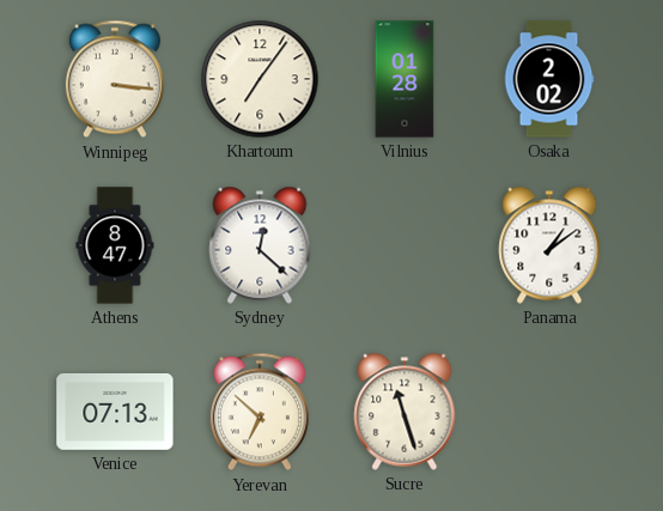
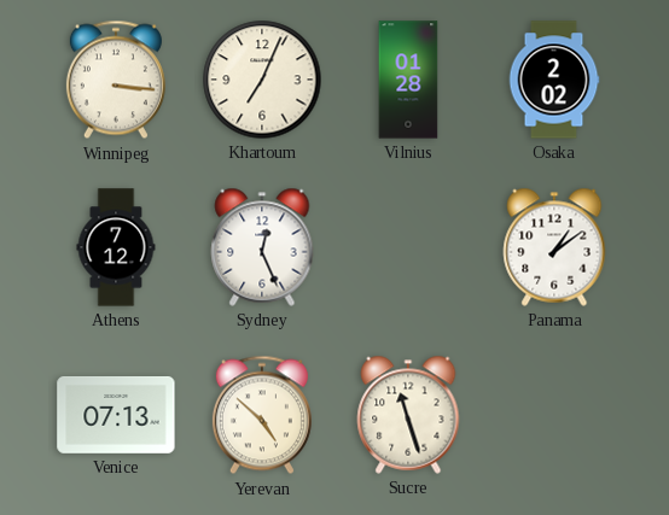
Khartoum: 7:06 -> 7:04 (262, 80)
Athens: 8:47 -> 7:12 (116, 247)
Sydney: 12:22 -> 12:26 (262, 247)
Yerevan: 6:52 -> 4:52 (262, 415)
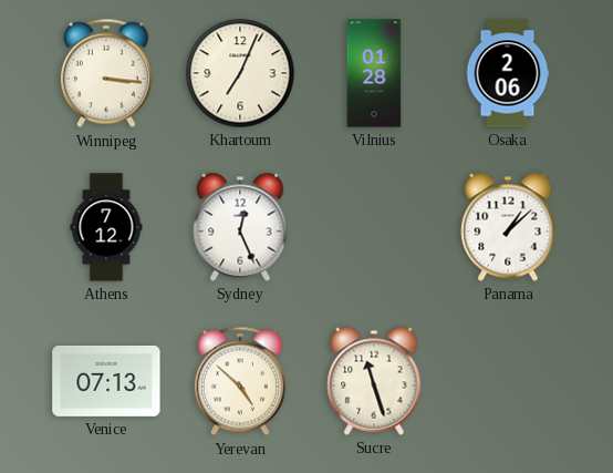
Osaka: 2:02 -> 2:06 (508, 73)
Panama: 1:09 -> 1:08 (508, 227)
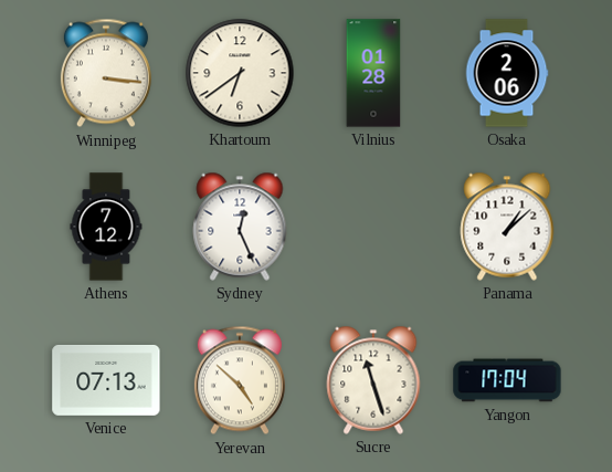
Khartoum: 7:04 -> 6:39 (240, 73)
Yangon: none -> 17:04 (507, 380)
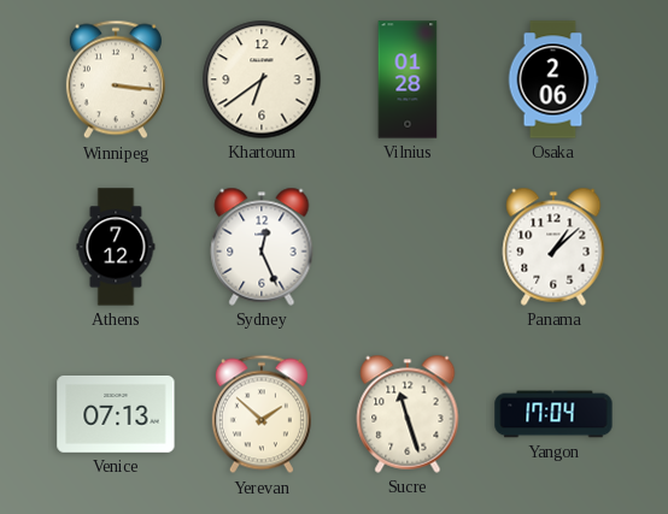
Yerevan: 4:52 -> 1:52 (262, 414)
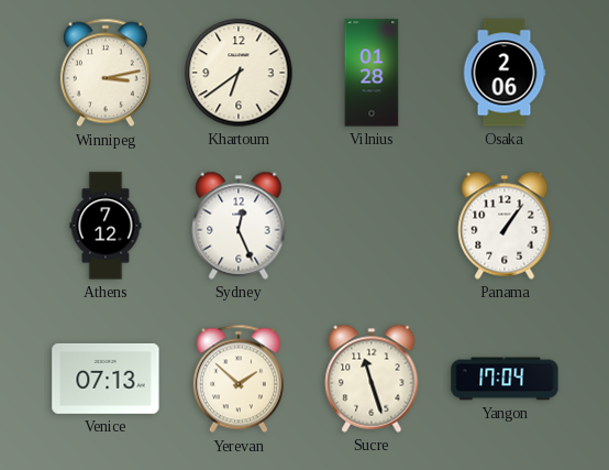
Winnipeg: 3:16 -> 3:13 (106, 73)
Panama: 1:08 -> 1:06 (505, 226)
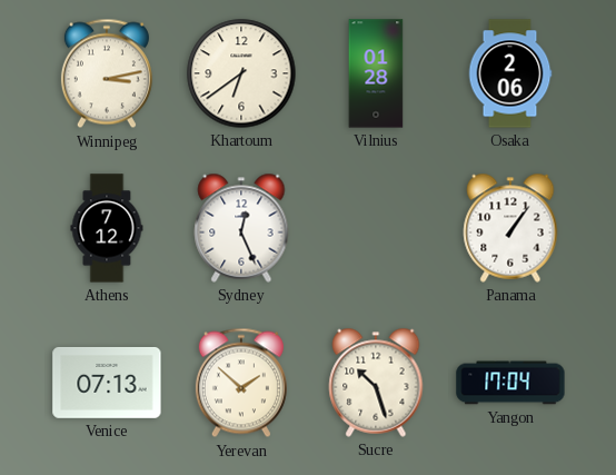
Sucre: 11:27 -> 10:27 (376, 383)
